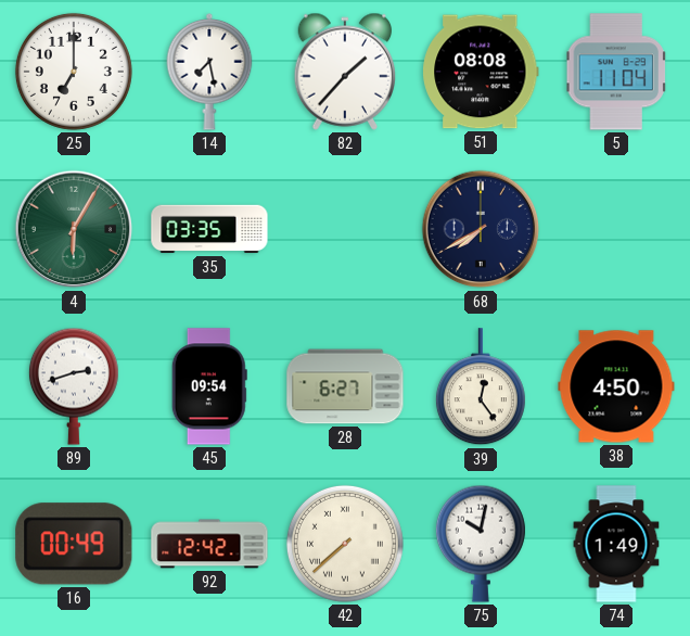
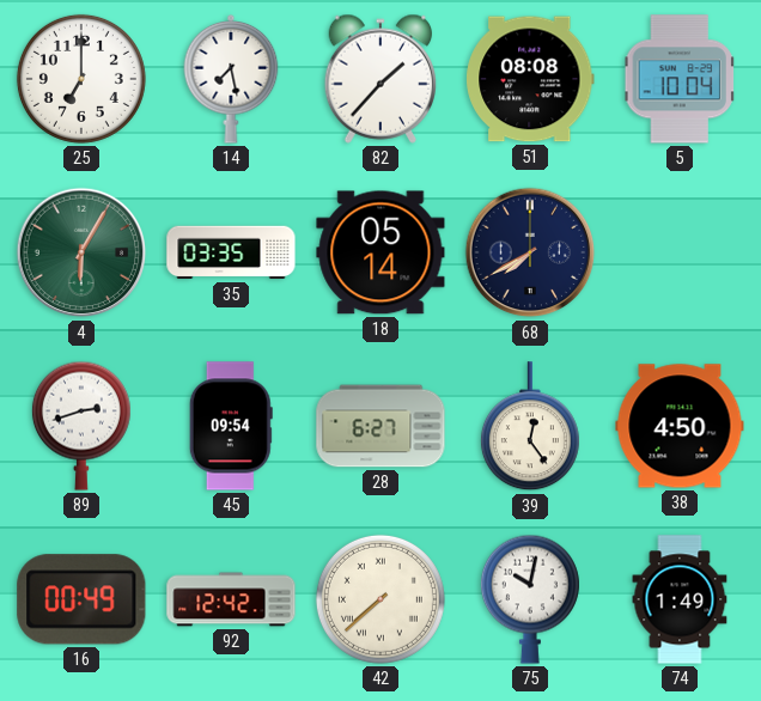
5: 11:04 -> 10:04 (680, 79)
18: none -> 05:14 (380, 252)
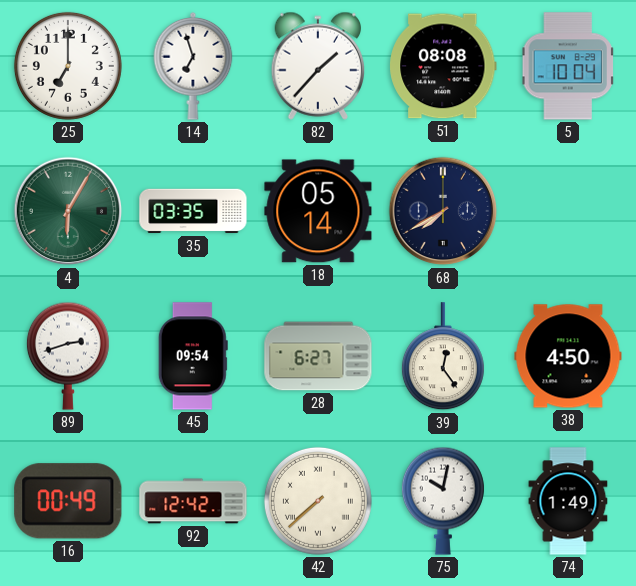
14: 7:28 -> 6:57 (193, 67)
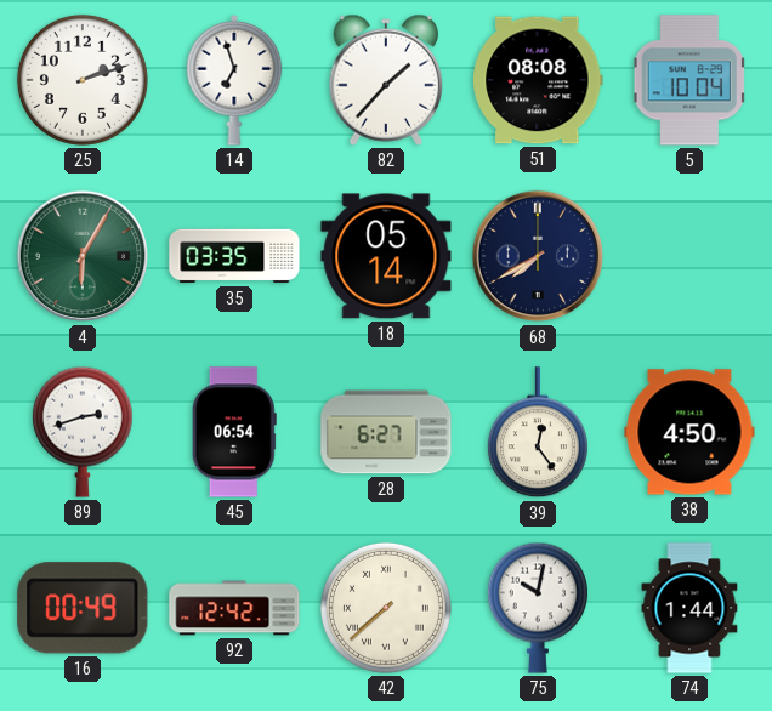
25: 7:00 -> 2:12 (83, 80)
45: 09:54 -> 06:54 (234, 432)
74: 1:49 -> 1:44 (689, 608)
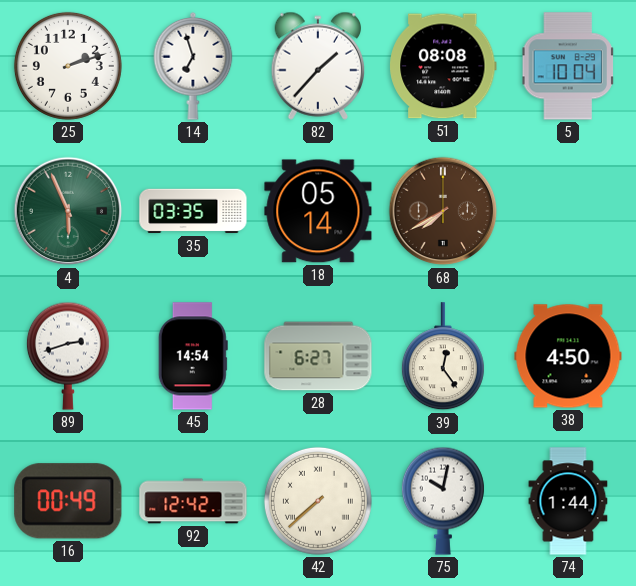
4: 6:05 -> 5:56 (68, 211)
68 dial: navy -> brown (443, 211)
45: 06:54 -> 14:54 (193, 356)
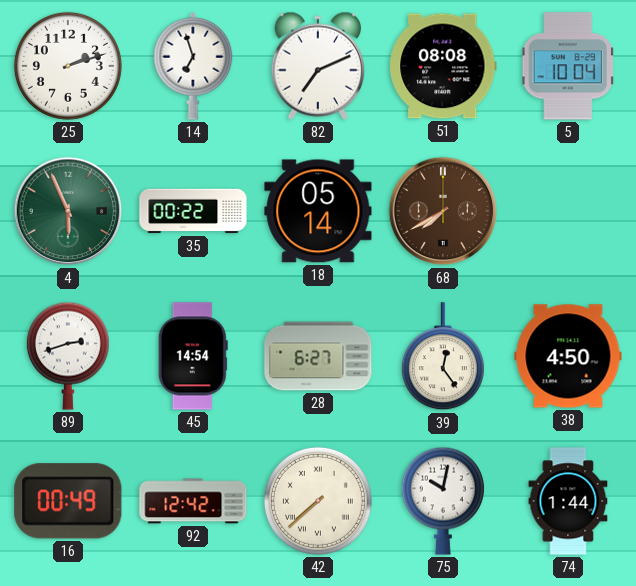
82: 1:37 -> 7:11 (318, 66)
35: 03:35 -> 00:22 (193, 211)
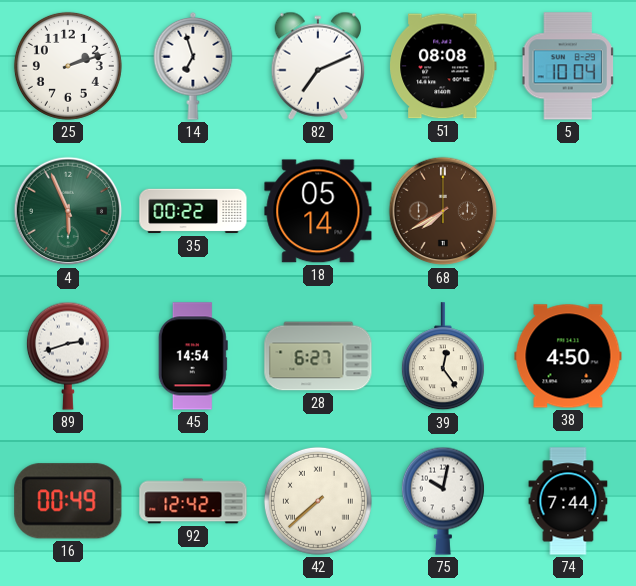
74: 1:44 -> 7:44 (568, 501)
